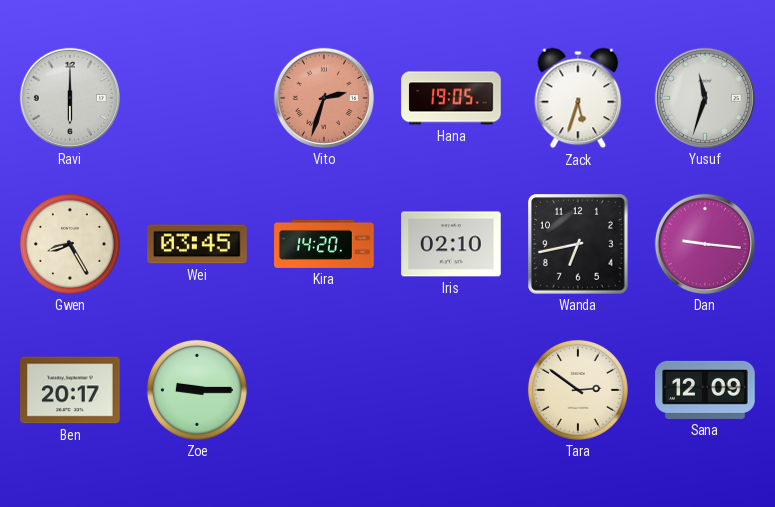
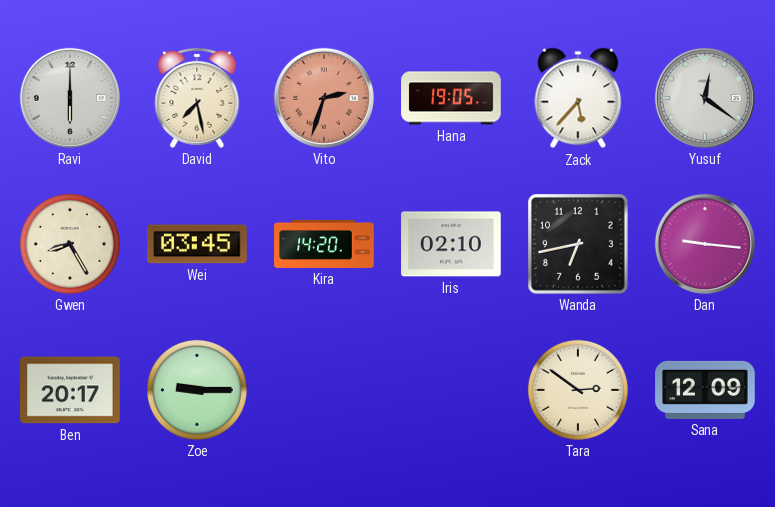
David: none -> 7:28 (197, 98)
Zack: 5:33 -> 5:37 (578, 98)
Yusuf: 11:33 -> 12:21 (705, 98)
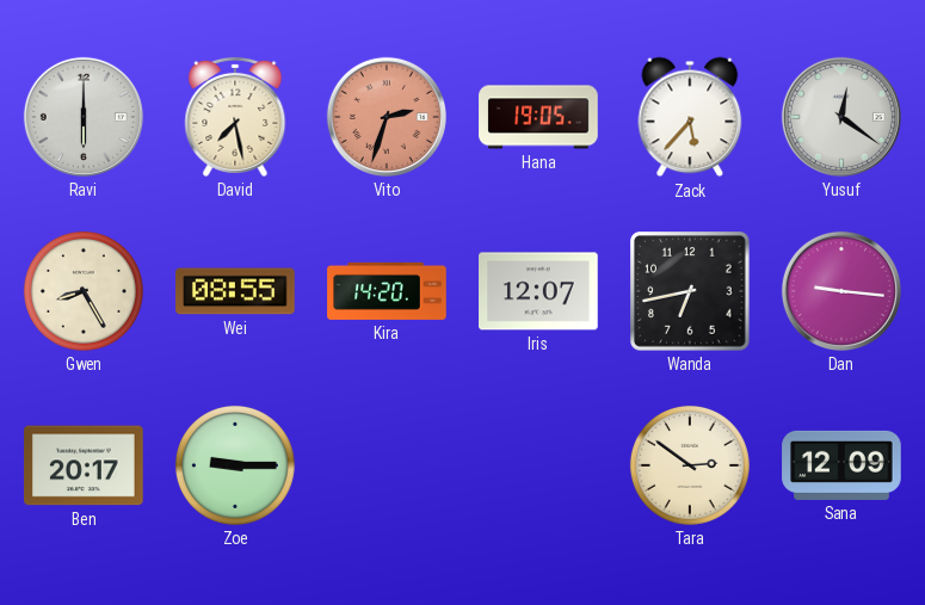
Wei: 03:45 -> 08:55 (235, 291)
Iris: 02:10 -> 12:07 (538, 291)
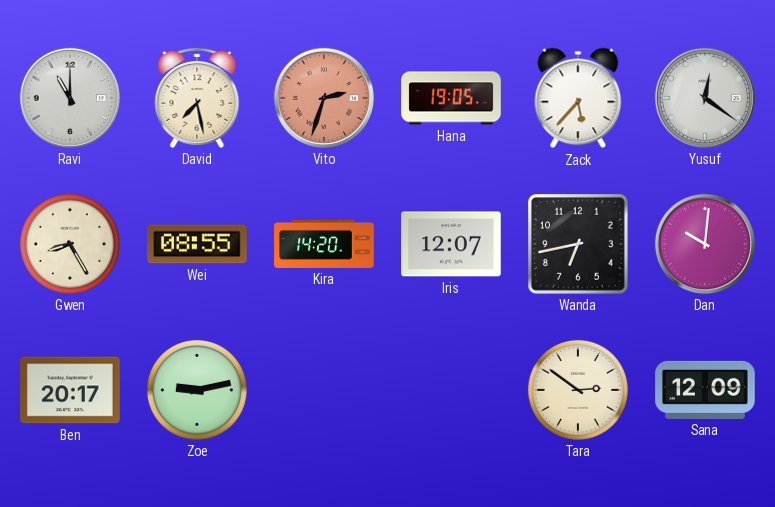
Ravi: 6:00 -> 11:00 (70, 98)
Dan: 9:16 -> 10:01 (705, 244)
Zoe: 9:15 -> 9:13 (197, 390)
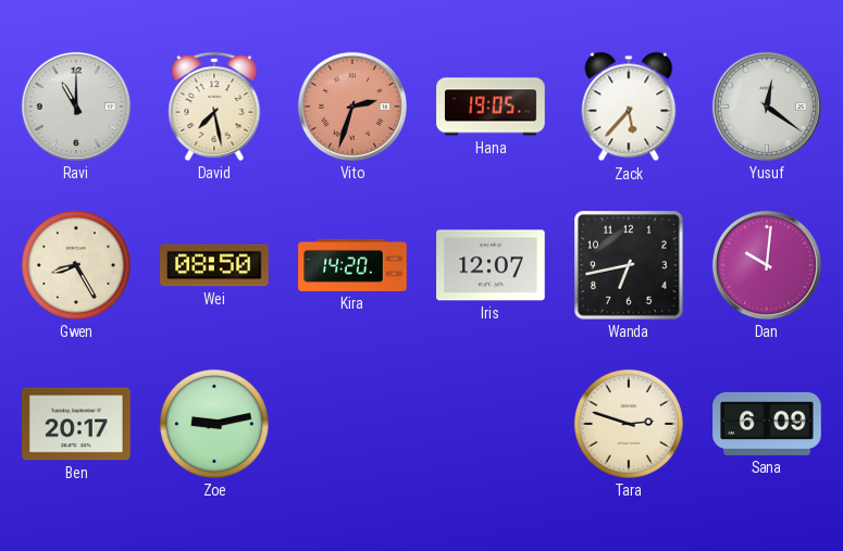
Wei: 08:55 -> 08:50 (214, 265)
Tara: 2:51 -> 2:48 (629, 424)
Sana: 12:09 -> 6:09 (767, 424)
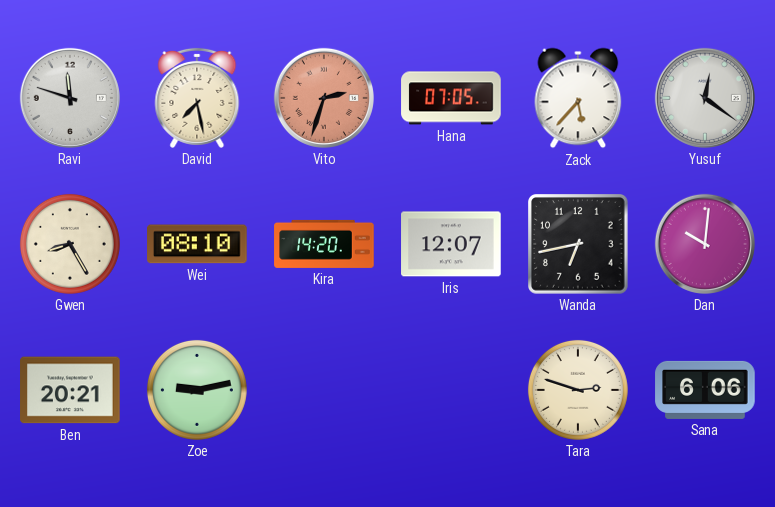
Ravi: 11:00 -> 11:48 (70, 98)
Hana: 19:05 -> 07:05 (451, 98)
Wei: 08:50 -> 08:10 (197, 244)
Ben: 20:17 -> 20:21 (70, 390)
Sana: 6:09 -> 6:06 (705, 390)
